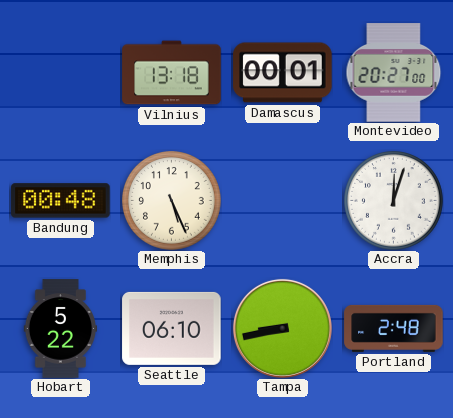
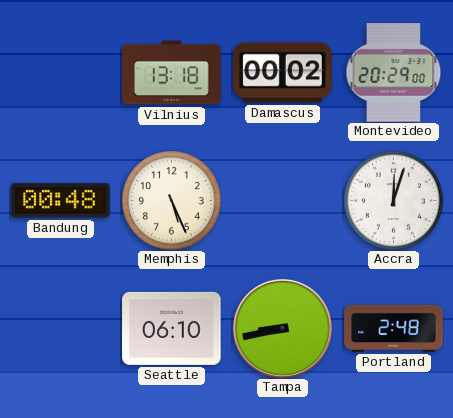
Damascus: 00:01 -> 00:02 (283, 73)
Montevideo: 20:27 -> 20:29 (394, 73)
Hobart: 5:22 -> none (60, 329)
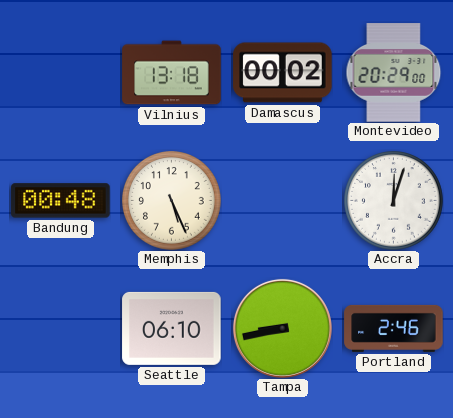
Portland: 2:48 -> 2:46 (394, 328)
